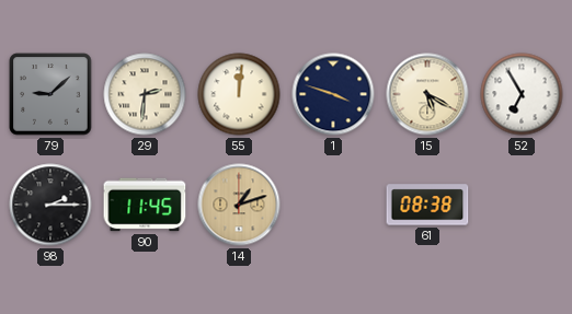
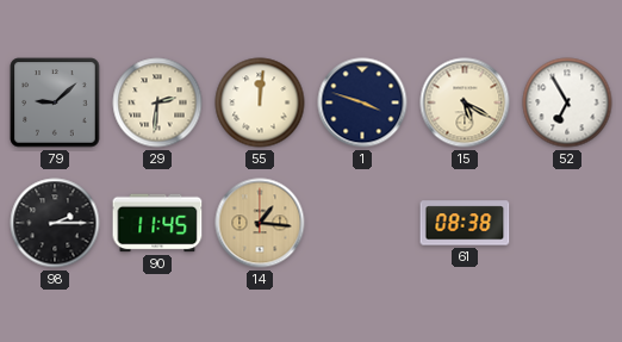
14: 1:12 -> 1:16 (260, 223)
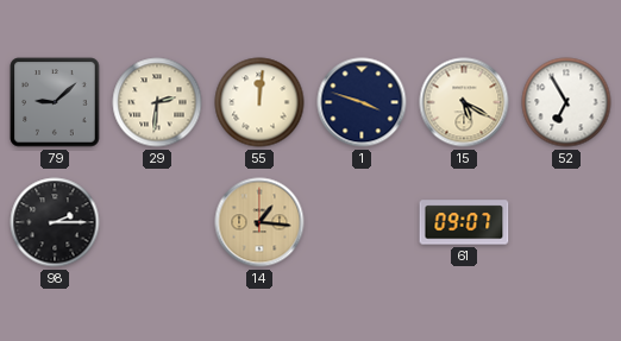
90: 11:45 -> none (157, 223)
61: 08:38 -> 09:07 (464, 222)
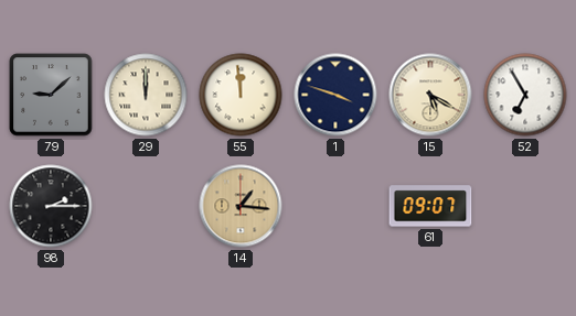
29: 2:31 -> 12:00 (146, 95)
55: 12:01 -> 11:59 (241, 95)
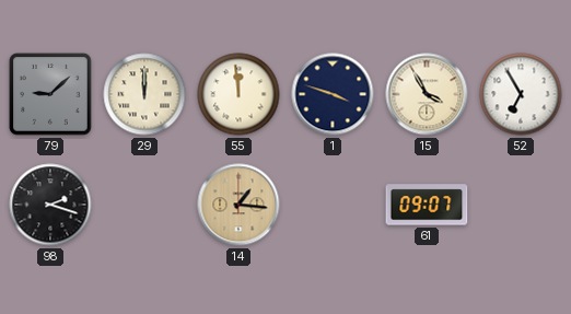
15: 5:20 -> 3:55 (427, 94)
98: 2:15 -> 2:18 (50, 205)
